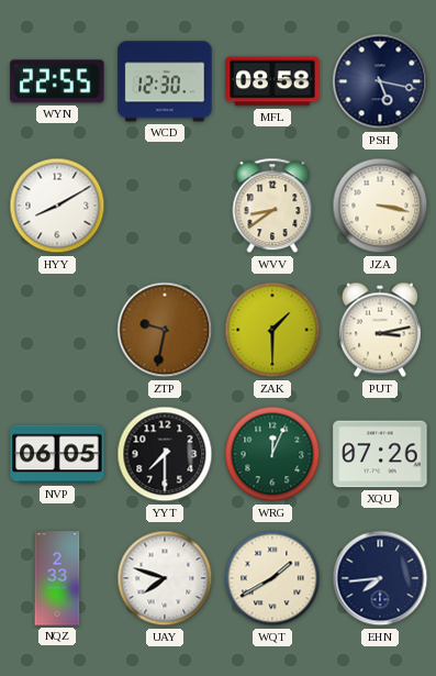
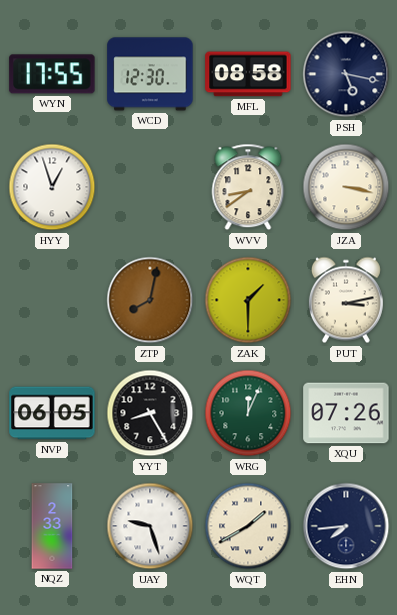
WYN: 22:55 -> 17:55 (52, 74)
HYY: 8:10 -> 12:57 (52, 187)
ZTP: 9:32 -> 8:02 (150, 300)
YYT: 7:30 -> 8:25 (150, 413)
UAY: 7:48 -> 9:27 (150, 526)
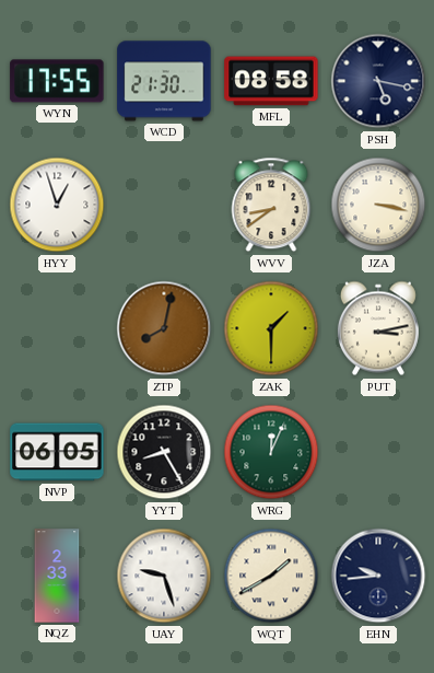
WCD: 12:30 -> 21:30 (164, 81)
XQU: 07:26 -> none (346, 413)
EHN: 7:44 -> 9:44 (378, 576)
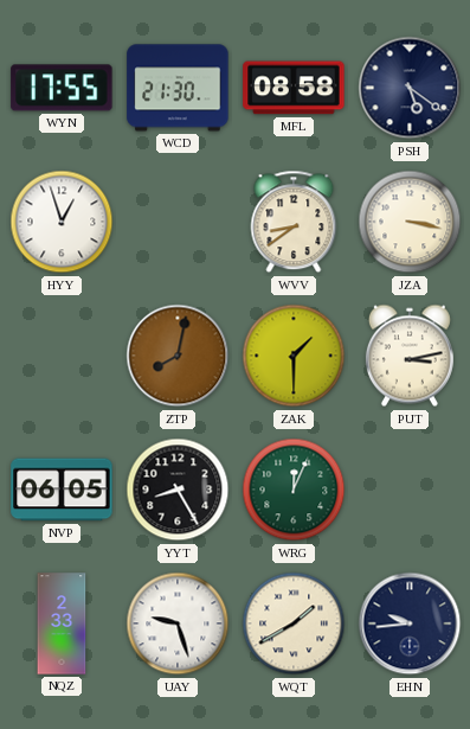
PSH: 5:17 -> 5:21 (410, 88)
